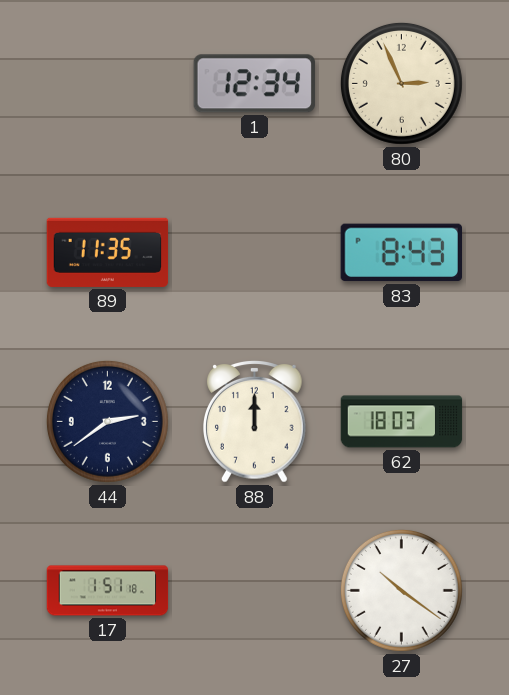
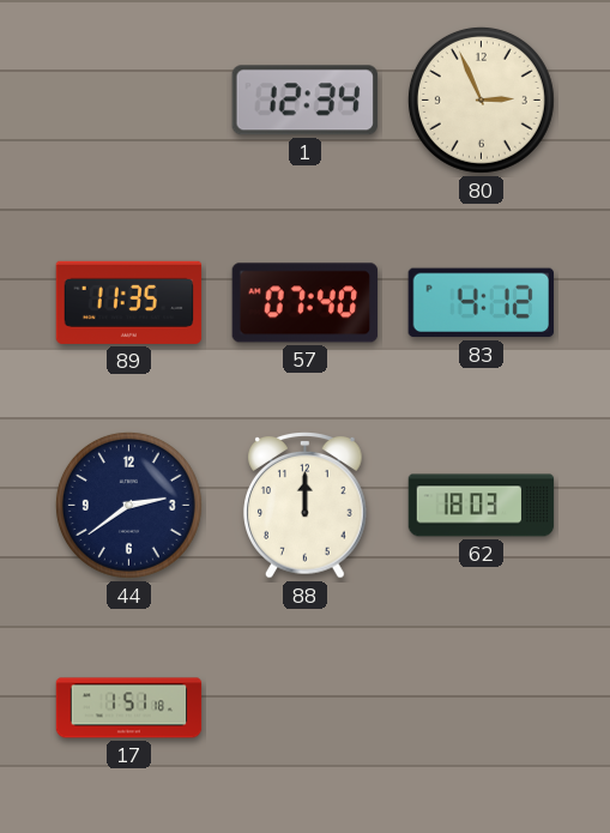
57: none -> 07:40 (306, 303)
83: 8:43 -> 4:12 (481, 303)
27: 10:21 -> none (401, 590)
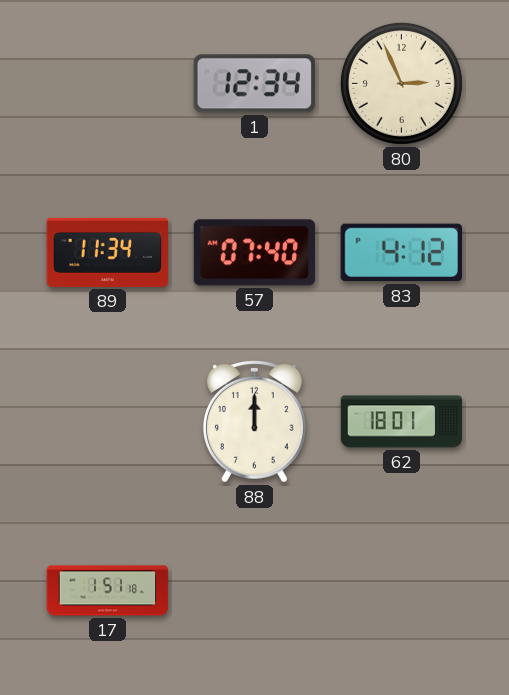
89: 11:35 -> 11:34 (108, 252)
44: 2:39 -> none (128, 505)
62: 18:03 -> 18:01 (402, 422)
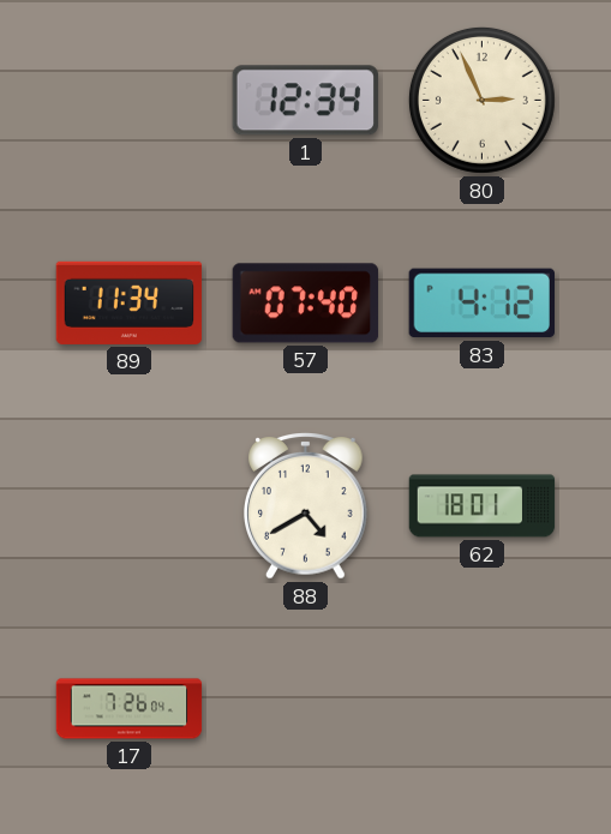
88: 12:00 -> 4:40 (306, 506)
17: 1:51 -> 7:26 (130, 709)
